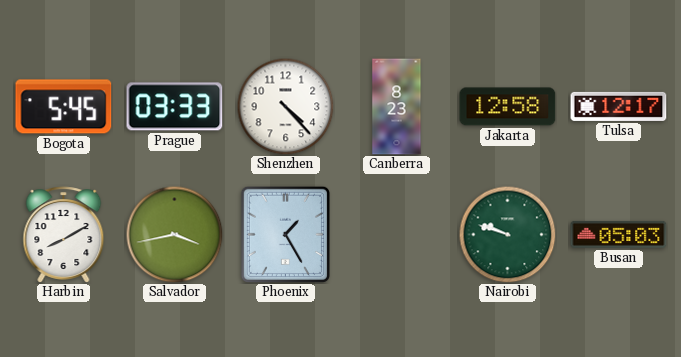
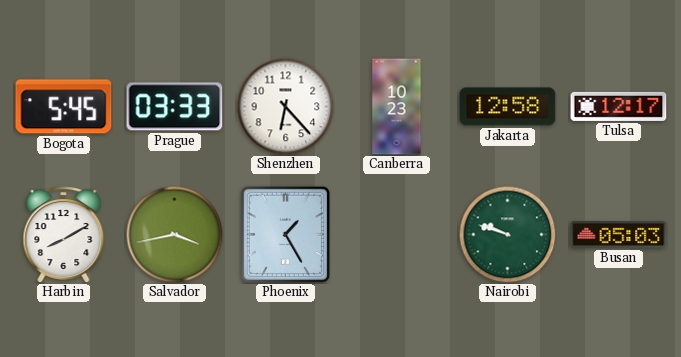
Shenzhen: 4:23 -> 6:23 (285, 106)
Canberra: 8:23 -> 10:23 (397, 107)
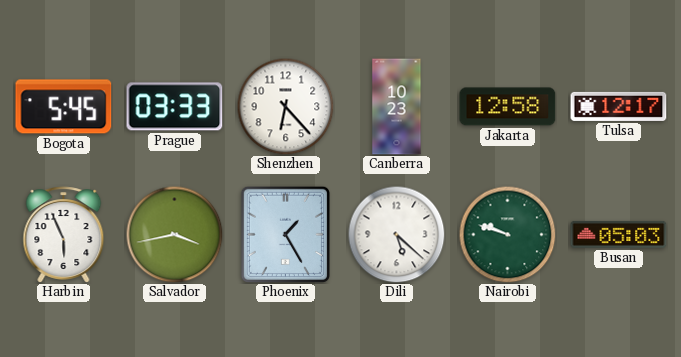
Harbin: 8:10 -> 5:56 (64, 235)
Dili: none -> 5:22 (396, 234)
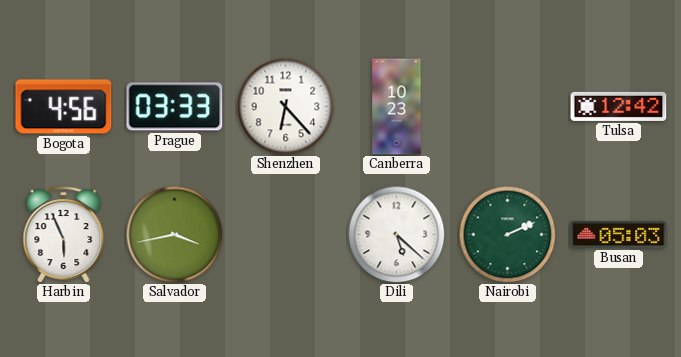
Bogota: 5:45 -> 4:56 (64, 107)
Jakarta: 12:58 -> none (508, 107)
Tulsa: 12:17 -> 12:42 (619, 106)
Phoenix: 1:25 -> none (285, 234)
Nairobi: 9:48 -> 2:11 (507, 234)
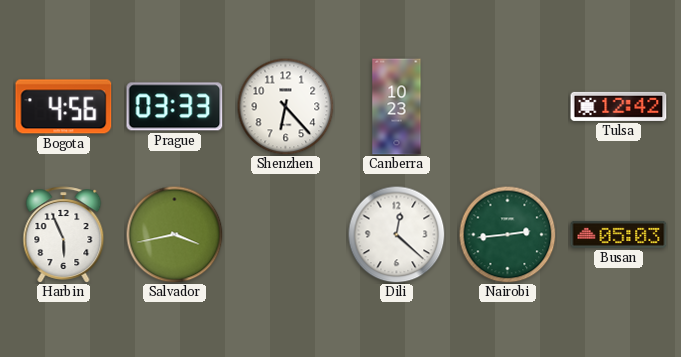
Dili: 5:22 -> 12:22 (396, 234)
Nairobi: 2:11 -> 2:44 (507, 234)
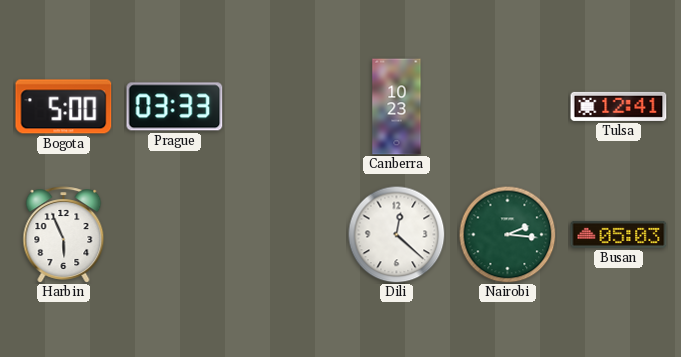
Bogota: 4:56 -> 5:00 (64, 107)
Shenzhen: 6:23 -> none (285, 106)
Tulsa: 12:42 -> 12:41 (619, 106)
Salvador: 3:43 -> none (174, 234)
Nairobi: 2:44 -> 2:16 (507, 234)
